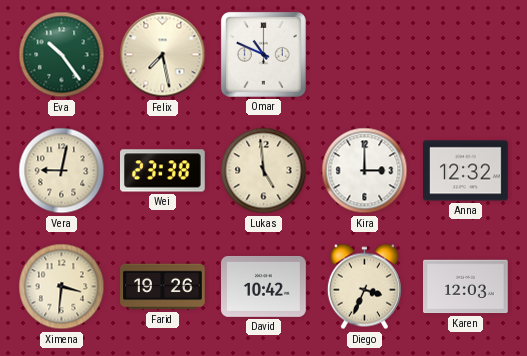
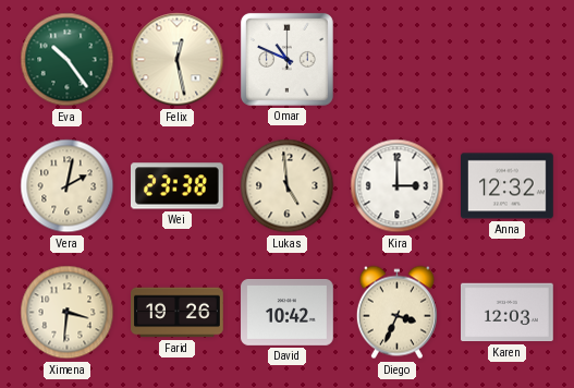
Felix: 7:28 -> 12:28 (178, 60)
Vera: 9:02 -> 2:02 (68, 186)
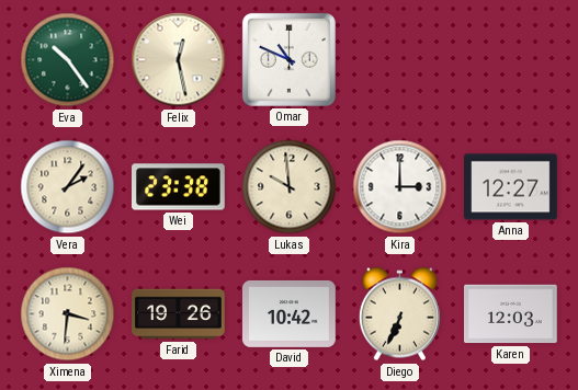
Vera: 2:02 -> 2:06 (68, 187)
Lukas: 4:59 -> 9:59 (290, 187)
Anna: 12:32 -> 12:27 (511, 187)
Diego: 3:34 -> 6:34 (399, 314)
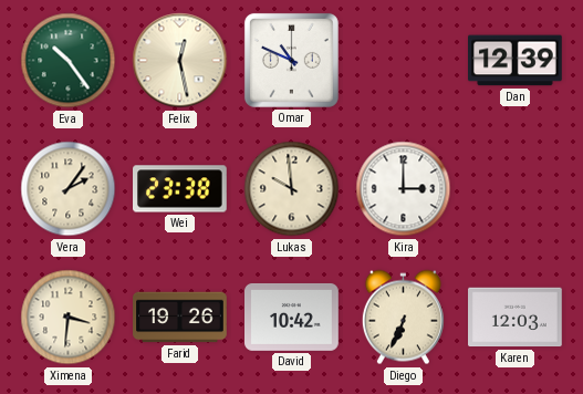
Dan: none -> 12:39 (516, 61)
Anna: 12:27 -> none (511, 187)
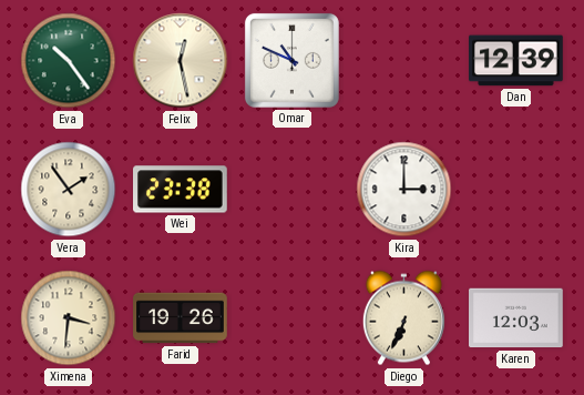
Vera: 2:06 -> 1:54 (69, 190)
Lukas: 9:59 -> none (292, 189)
David: 10:42 -> none (292, 317)
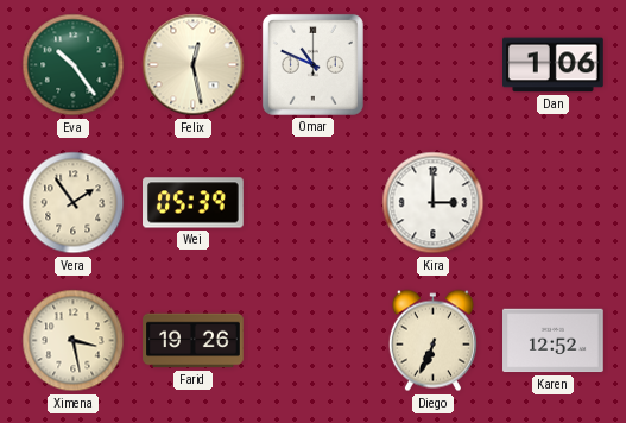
Dan: 12:39 -> 1:06 (554, 65)
Wei: 23:38 -> 05:39 (194, 203)
Ximena: 3:31 -> 3:28 (74, 341)
Karen: 12:03 -> 12:52 (554, 341)
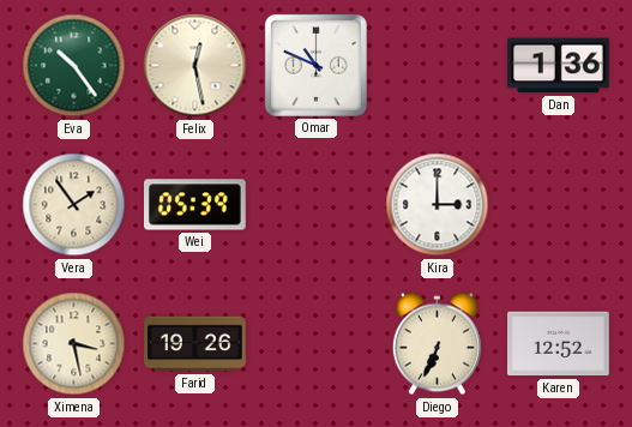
Dan: 1:06 -> 1:36 (559, 66)
